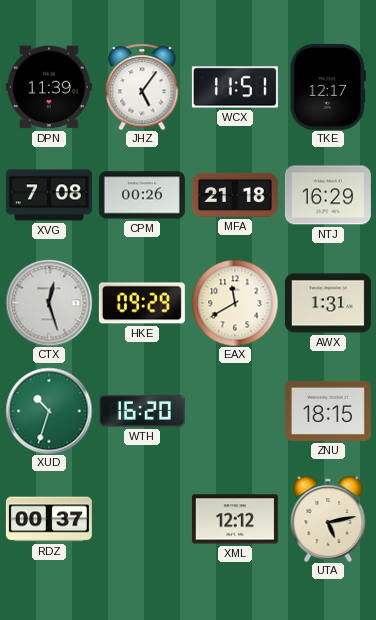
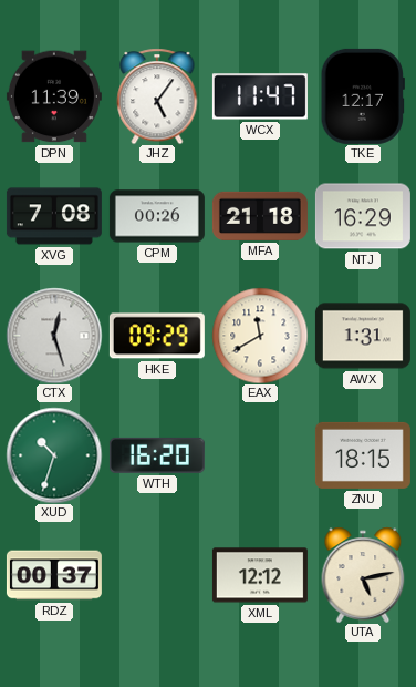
WCX: 11:51 -> 11:47 (260, 96)
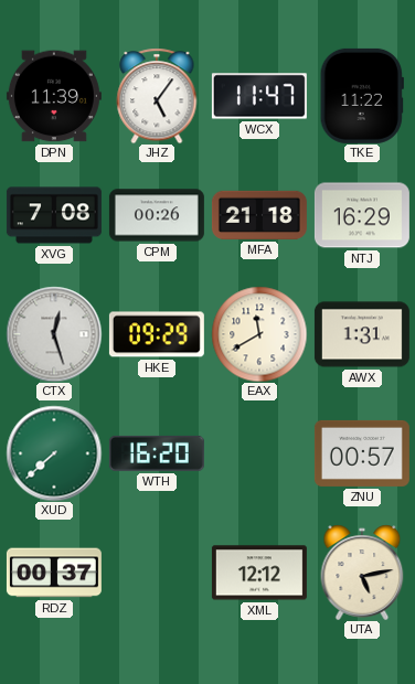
TKE: 12:17 -> 11:22 (362, 96)
XUD: 10:33 -> 7:38 (54, 453)
ZNU: 18:15 -> 00:57 (362, 453)
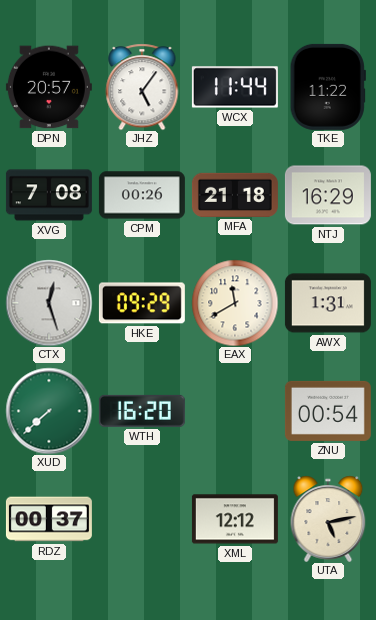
DPN: 11:39 -> 20:57 (49, 87)
WCX: 11:47 -> 11:44 (235, 87)
ZNU: 00:57 -> 00:54 (328, 411)
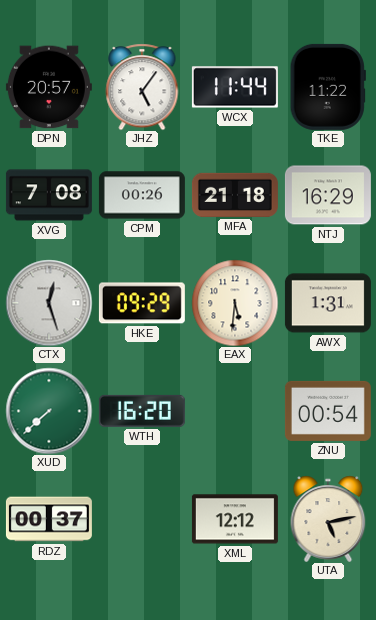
EAX: 11:40 -> 5:31 (235, 303)
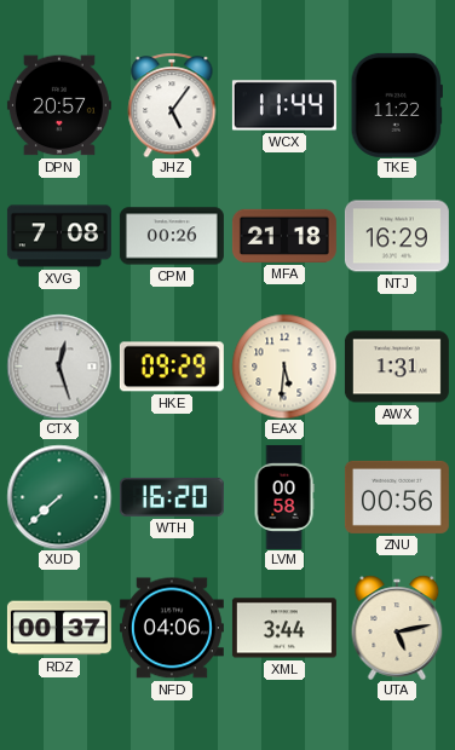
LVM: none -> 00:58 (284, 497)
ZNU: 00:54 -> 00:56 (397, 497)
NFD: none -> 04:06 (172, 628)
XML: 12:12 -> 3:44 (284, 628)
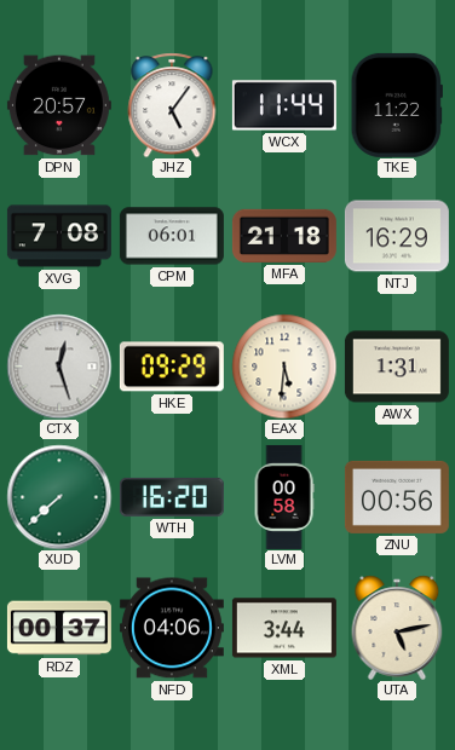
CPM: 00:26 -> 06:01 (172, 236)
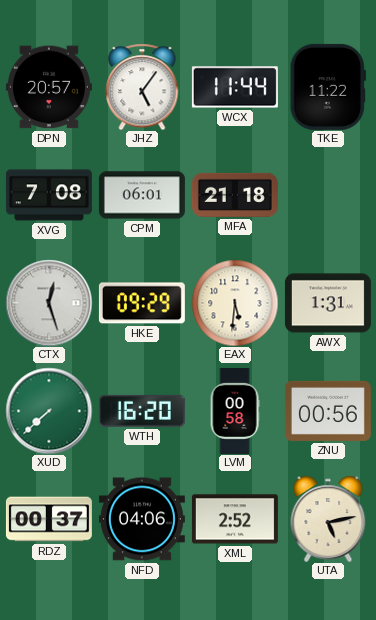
NTJ: 16:29 -> none (397, 236)
XML: 3:44 -> 2:52 (235, 519)
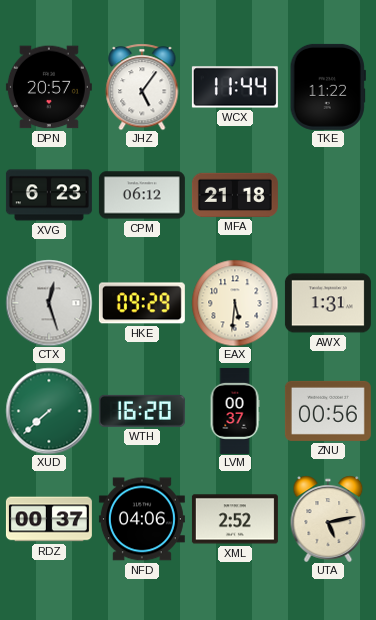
XVG: 7:08 -> 6:23 (49, 195)
CPM: 06:01 -> 06:12 (142, 195)
LVM: 00:58 -> 00:37 (235, 411)
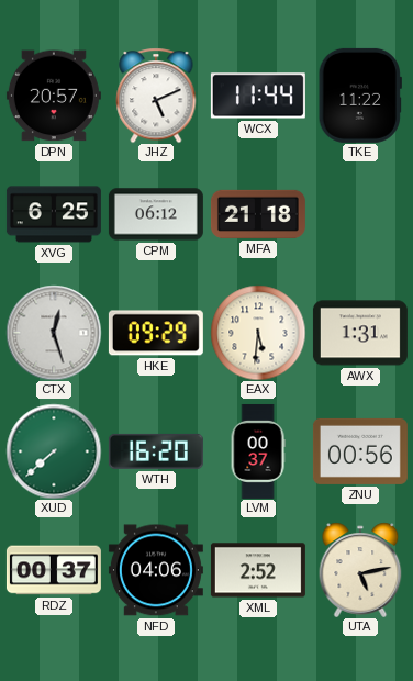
JHZ: 5:06 -> 5:11 (156, 96)
XVG: 6:23 -> 6:25 (54, 214)
